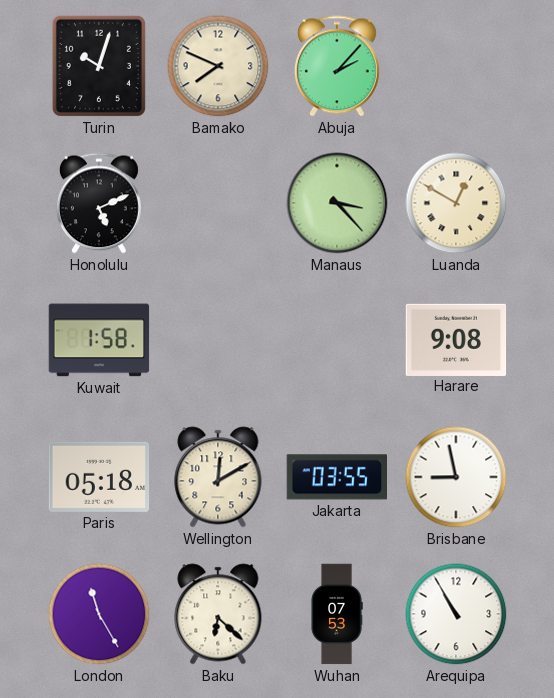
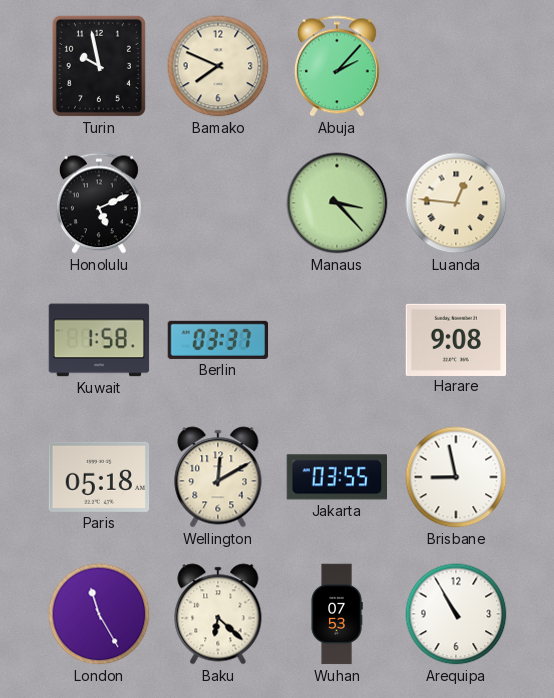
Turin: 10:03 -> 9:58 (99, 66)
Luanda: 12:50 -> 12:46 (456, 203)
Berlin: none -> 03:37 (218, 340)
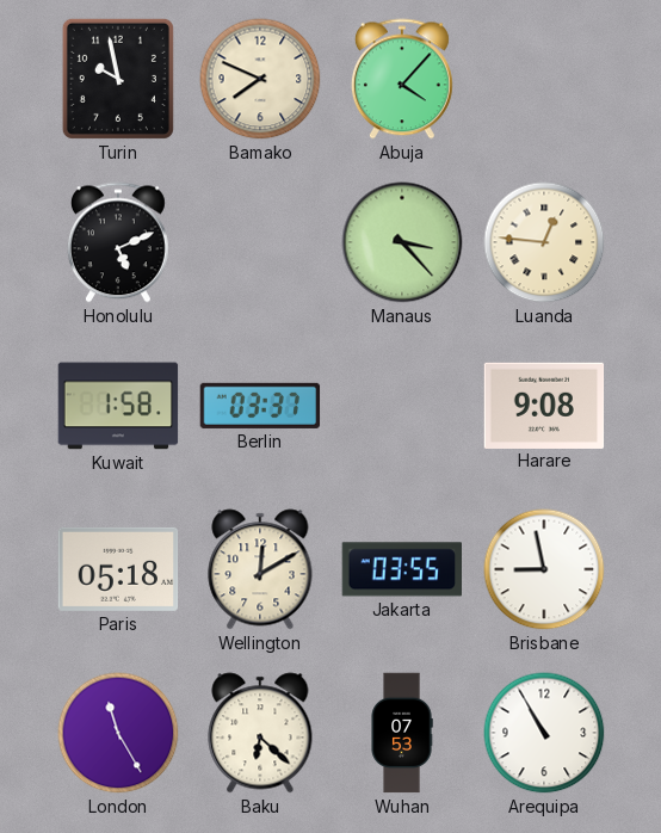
Abuja: 2:07 -> 4:07 (402, 79)
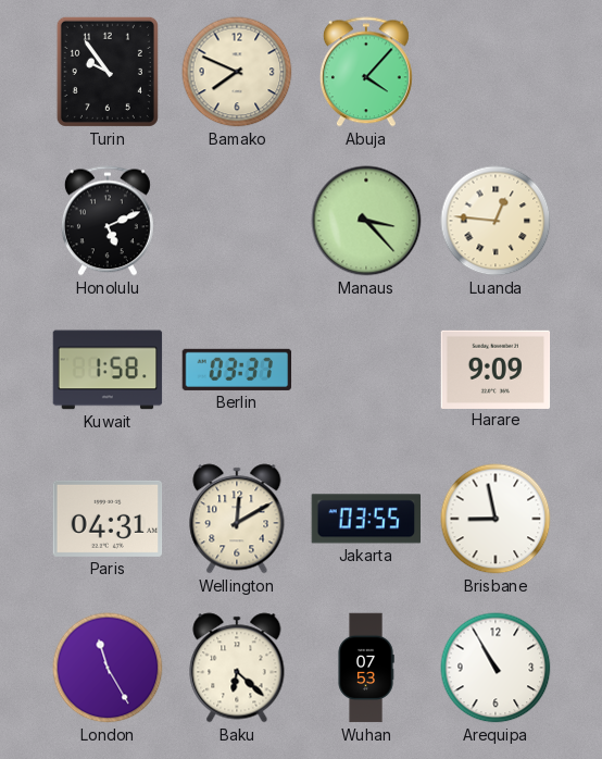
Turin: 9:58 -> 9:54 (108, 72)
Harare: 9:08 -> 9:09 (496, 369)
Paris: 05:18 -> 04:31 (108, 519)
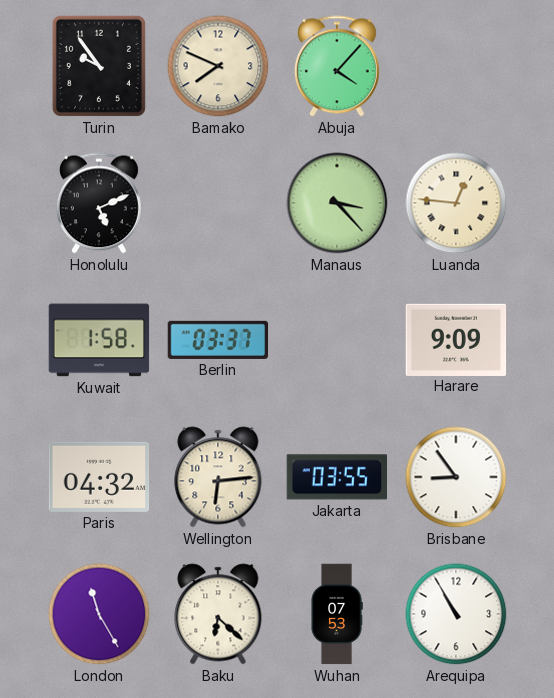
Paris: 04:31 -> 04:32 (99, 477)
Wellington: 12:10 -> 6:14 (218, 477)
Brisbane: 8:58 -> 8:54 (456, 477)
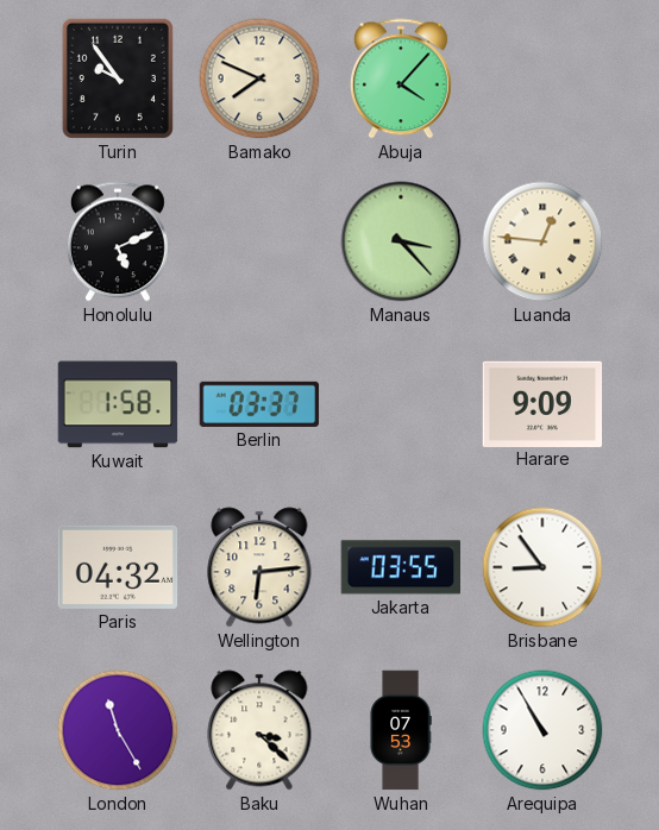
Baku: 6:22 -> 3:22 (259, 730)
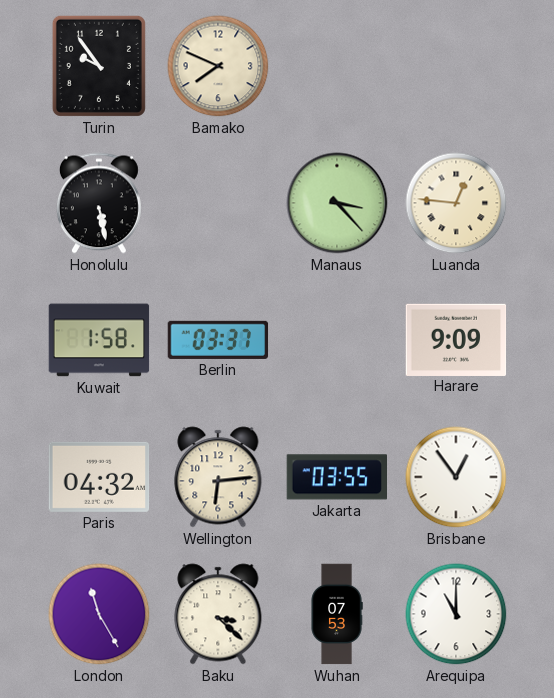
Abuja: 4:07 -> none (401, 78)
Honolulu: 5:11 -> 5:28 (99, 203)
Brisbane: 8:54 -> 12:54 (456, 477)
Arequipa: 10:55 -> 11:00 (456, 614)
